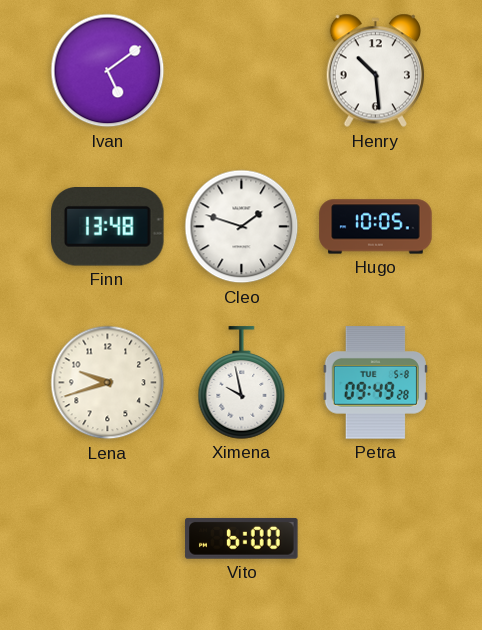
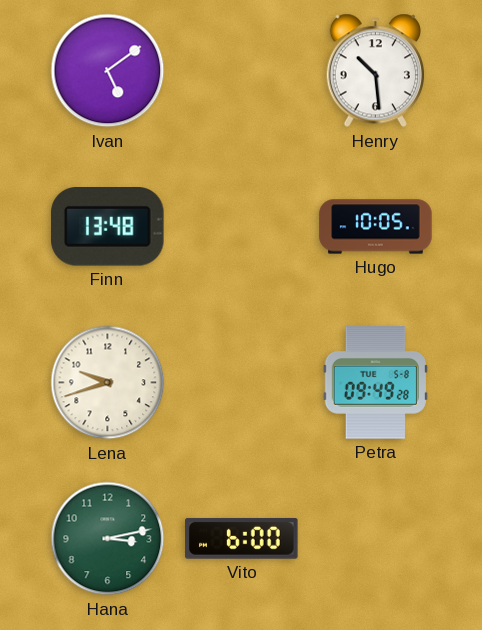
Cleo: 1:48 -> none (242, 227)
Ximena: 9:58 -> none (242, 383)
Hana: none -> 3:13 (108, 539)
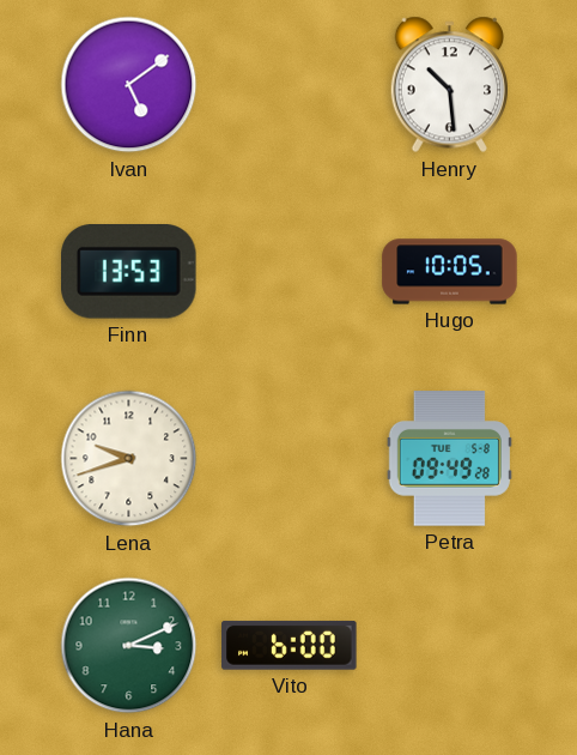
Finn: 13:48 -> 13:53 (129, 272)
Hana: 3:13 -> 3:11 (129, 646)
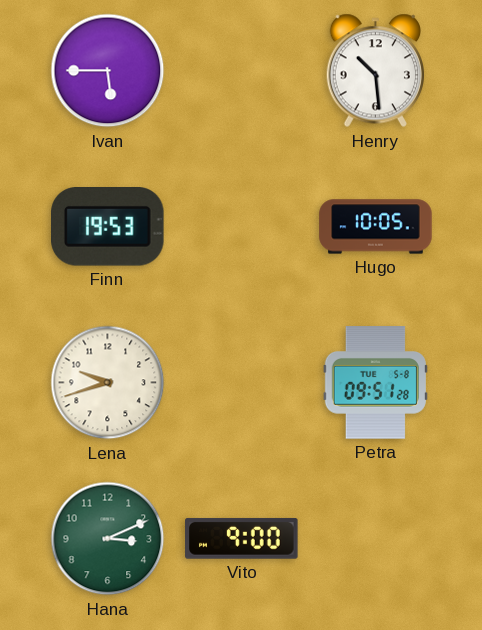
Ivan: 5:09 -> 5:45 (108, 71)
Finn: 13:53 -> 19:53 (108, 227)
Petra: 09:49 -> 09:51 (375, 383)
Vito: 6:00 -> 9:00 (242, 538)
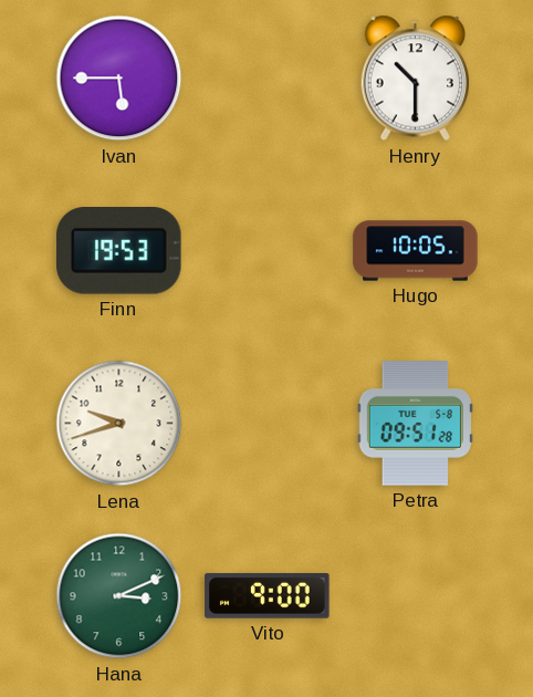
Henry: 10:29 -> 10:30 (415, 79)
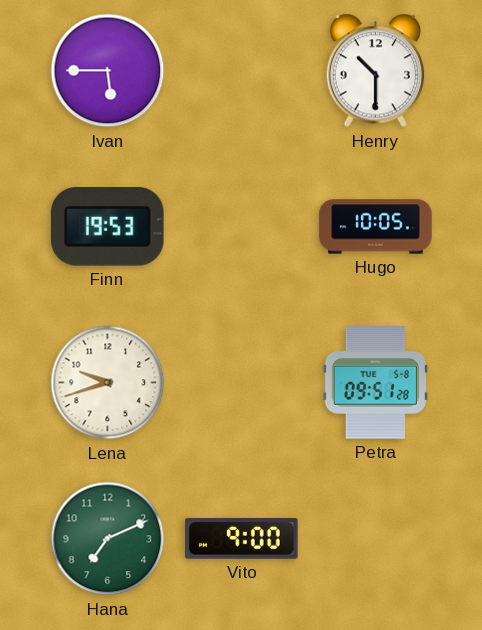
Hana: 3:11 -> 7:11 (108, 539)
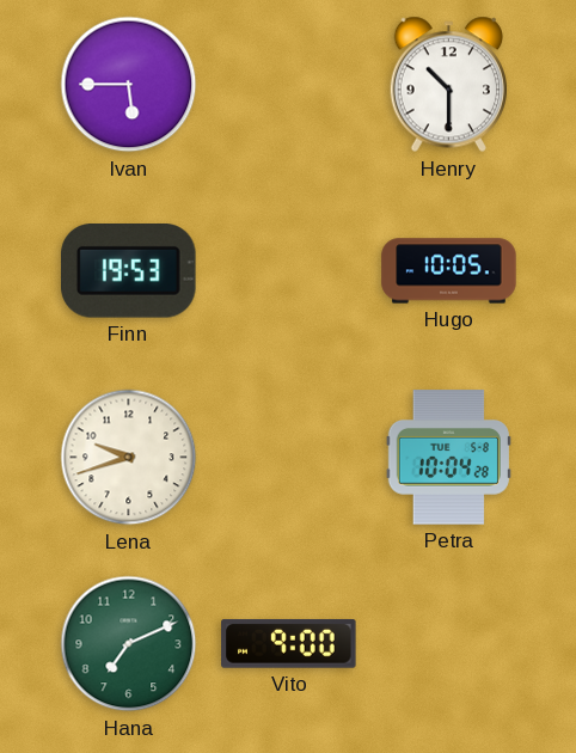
Petra: 09:51 -> 10:04 (448, 458)
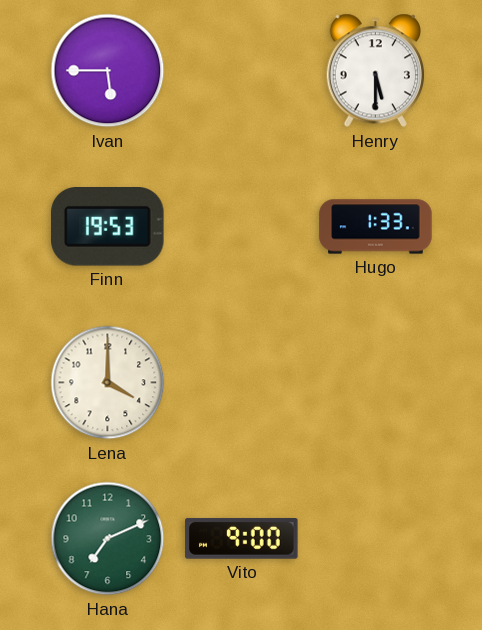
Henry: 10:30 -> 5:30 (375, 71)
Hugo: 10:05 -> 1:33 (376, 227)
Lena: 9:42 -> 4:00 (108, 383)
Petra: 10:04 -> none (448, 458)
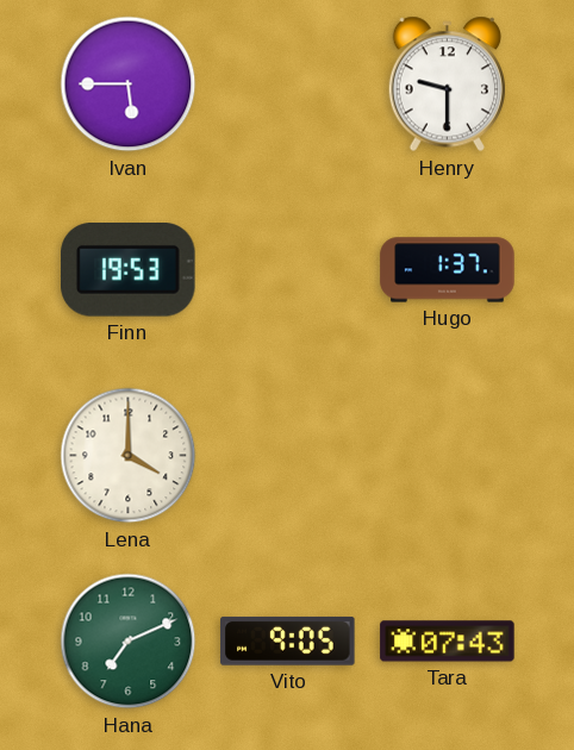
Henry: 5:30 -> 9:30 (447, 85)
Hugo: 1:33 -> 1:37 (448, 270)
Vito: 9:00 -> 9:05 (288, 640)
Tara: none -> 07:43 (448, 642)
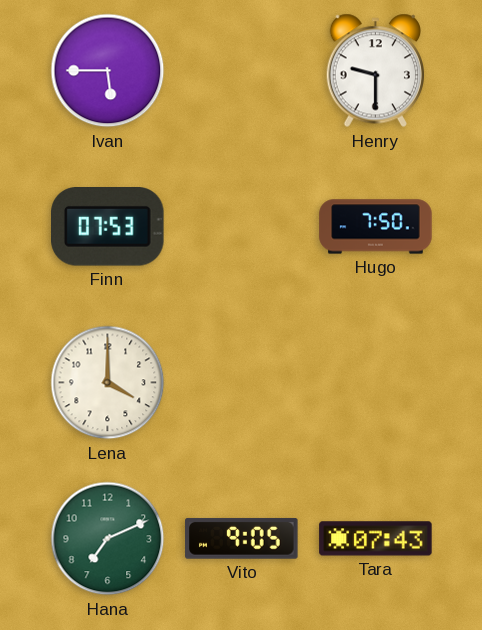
Finn: 19:53 -> 07:53 (108, 227)
Hugo: 1:37 -> 7:50 (376, 227)
